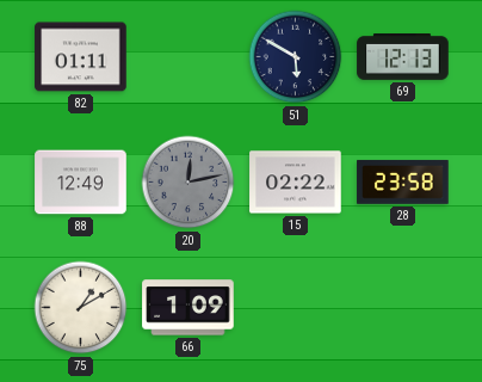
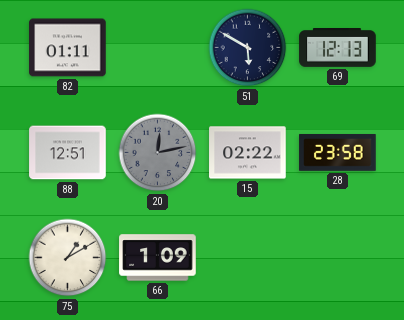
88: 12:49 -> 12:51 (68, 153)
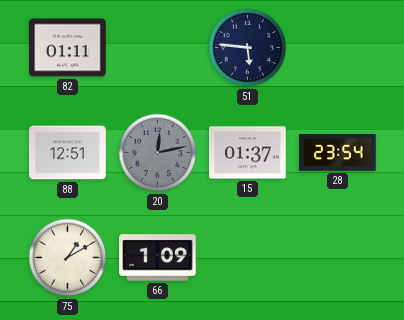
51: 5:50 -> 5:46 (248, 48)
69: 12:13 -> none (338, 48)
15: 02:22 -> 01:37 (248, 153)
28: 23:58 -> 23:54 (338, 152)
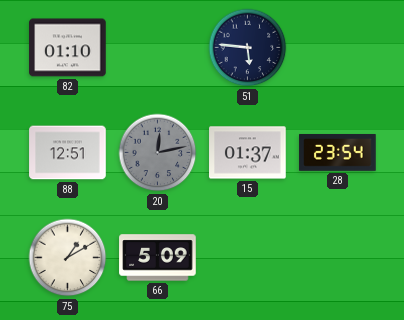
82: 01:11 -> 01:10 (68, 48)
66: 1:09 -> 5:09 (158, 258)
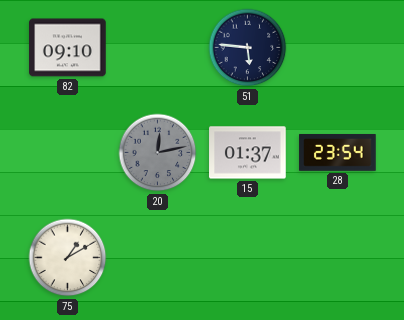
82: 01:10 -> 09:10 (68, 48)
88: 12:51 -> none (68, 153)
66: 5:09 -> none (158, 258)
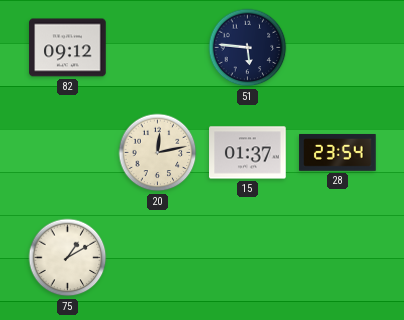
82: 09:10 -> 09:12 (68, 48)
20 dial: grey -> cream (158, 153)
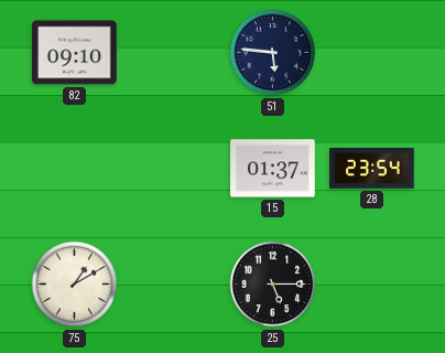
82: 09:12 -> 09:10 (75, 53)
20: 12:13 -> none (158, 153)
25: none -> 5:15 (273, 285)
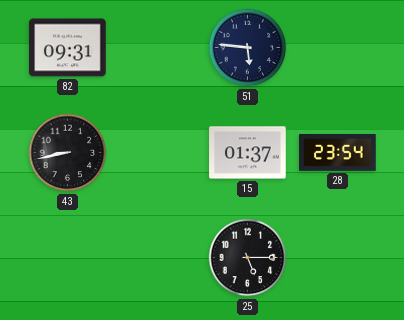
82: 09:10 -> 09:31 (68, 48)
43: none -> 8:43 (68, 153)
75: 1:10 -> none (75, 285)
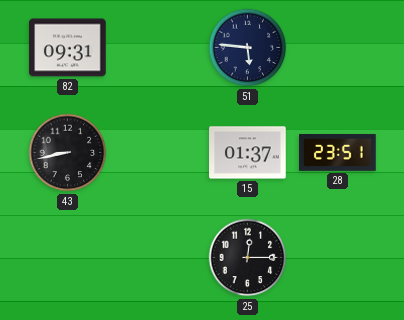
28: 23:54 -> 23:51 (338, 152)
25: 5:15 -> 12:15 (248, 258)
